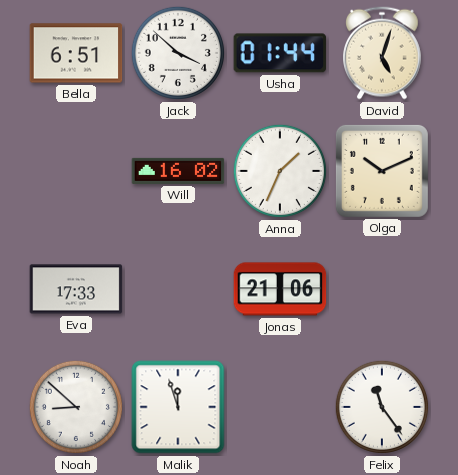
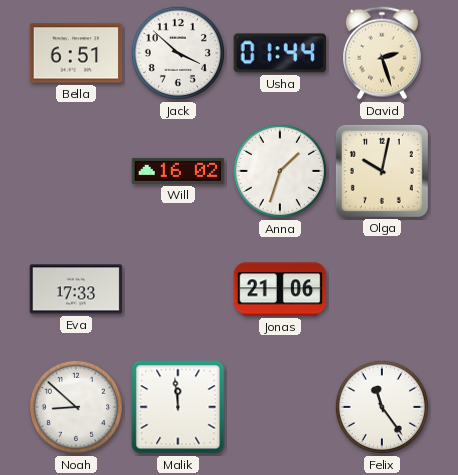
David: 5:03 -> 2:27 (383, 53)
Anna: 1:34 -> 1:33 (280, 171)
Olga: 10:11 -> 10:02 (382, 171)
Malik: 11:57 -> 11:59 (178, 407)
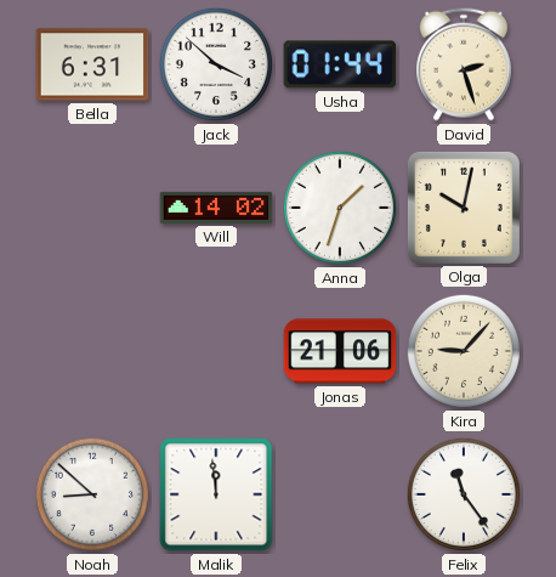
Bella: 6:51 -> 6:31 (92, 64)
Will: 16:02 -> 14:02 (216, 208)
Eva: 17:33 -> none (76, 289)
Kira: none -> 9:07 (464, 351)
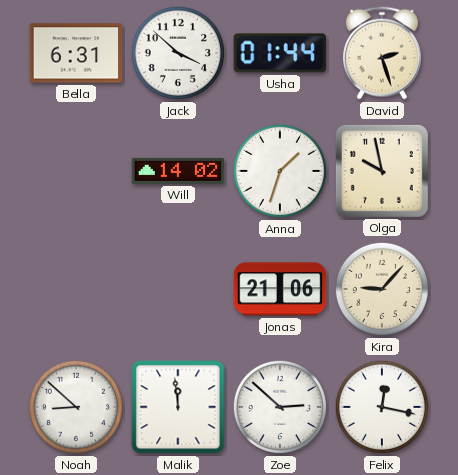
Olga: 10:02 -> 9:58 (382, 171)
Zoe: none -> 2:52 (280, 407)
Felix: 11:24 -> 12:17 (382, 407)
